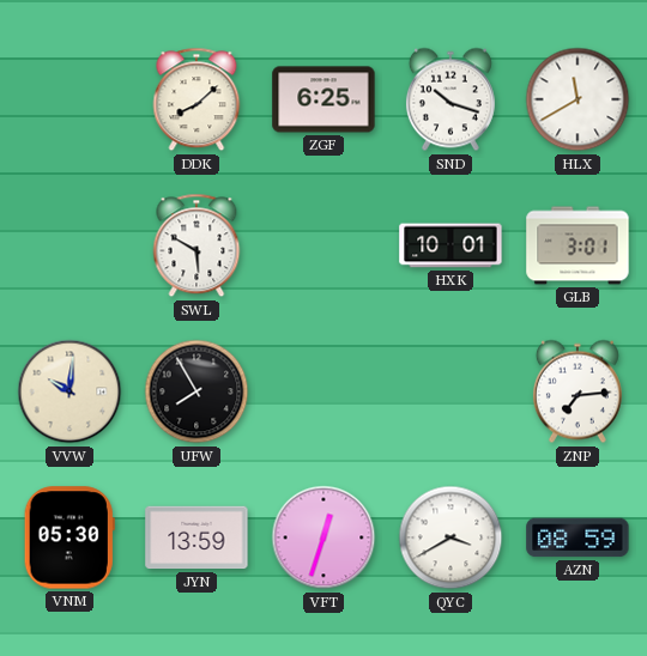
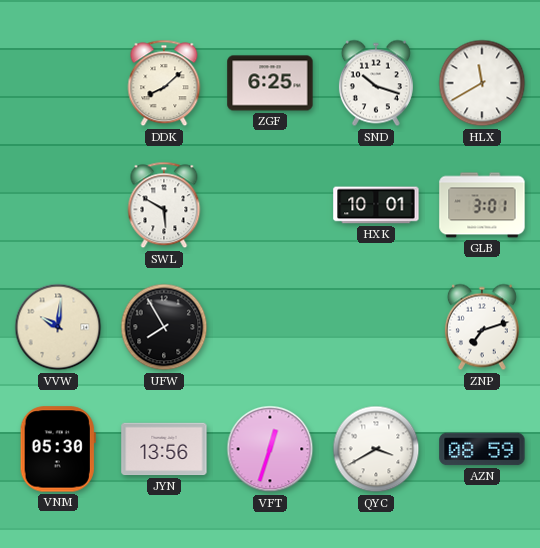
ZNP: 7:14 -> 7:12 (482, 327)
JYN: 13:59 -> 13:56 (164, 449)
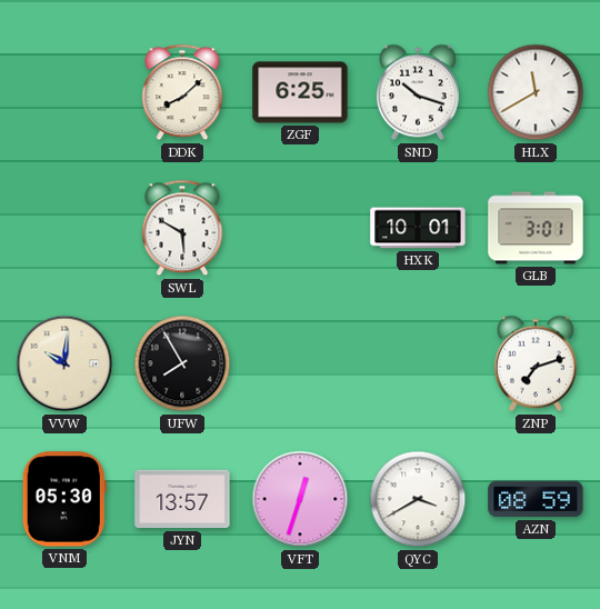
JYN: 13:56 -> 13:57 (182, 499)
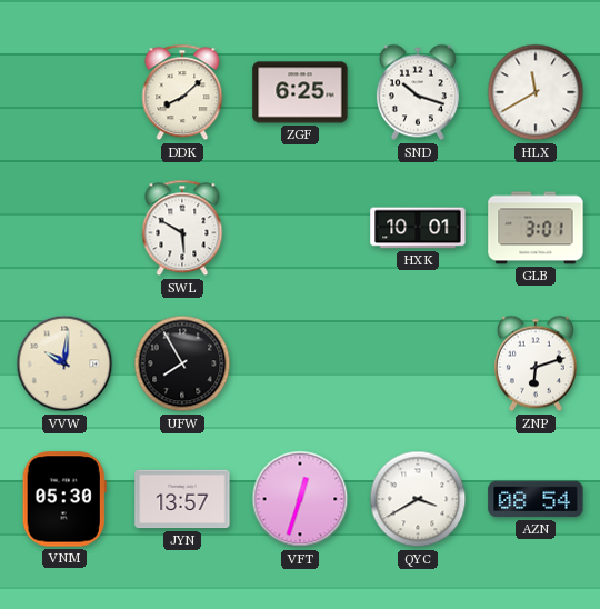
ZNP: 7:12 -> 6:12 (536, 363)
AZN: 08:59 -> 08:54 (536, 499)
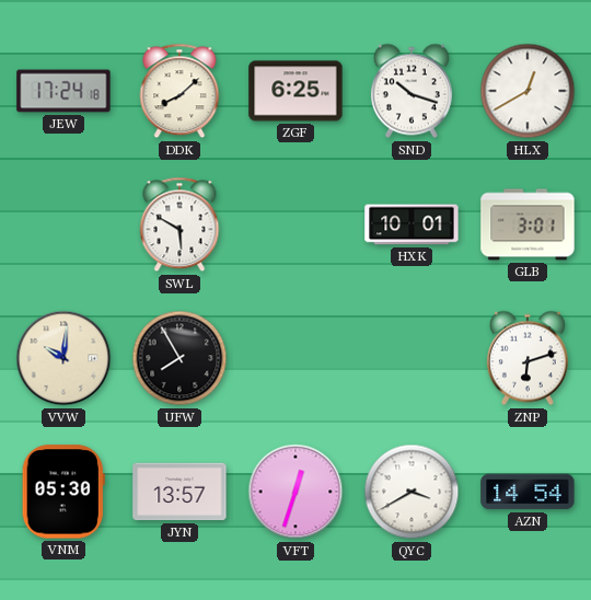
JEW: none -> 17:24 (63, 91)
HLX: 11:40 -> 12:40 (528, 91)
AZN: 08:54 -> 14:54 (528, 492)
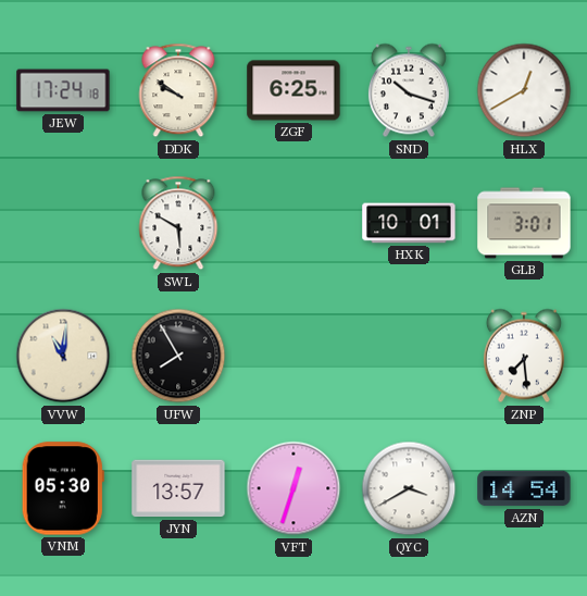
DDK: 8:08 -> 9:51 (178, 90)
VVW: 10:01 -> 11:01 (63, 356)
ZNP: 6:12 -> 7:29 (524, 356)
